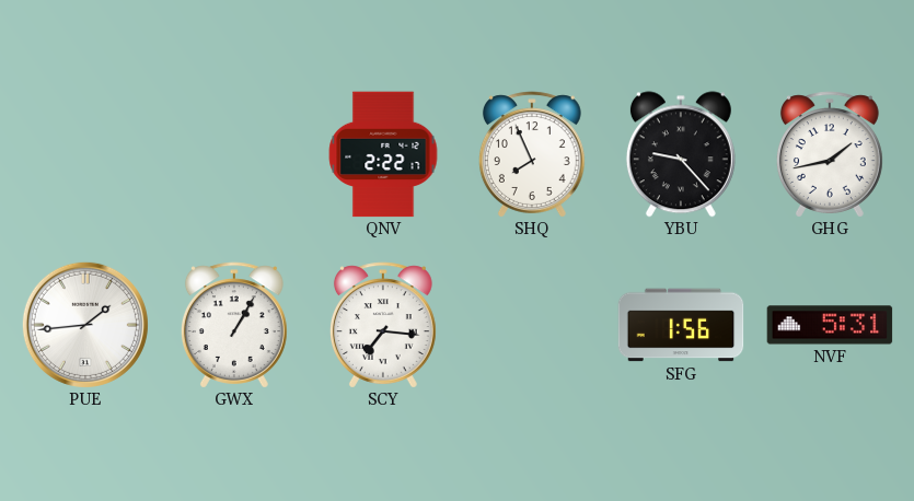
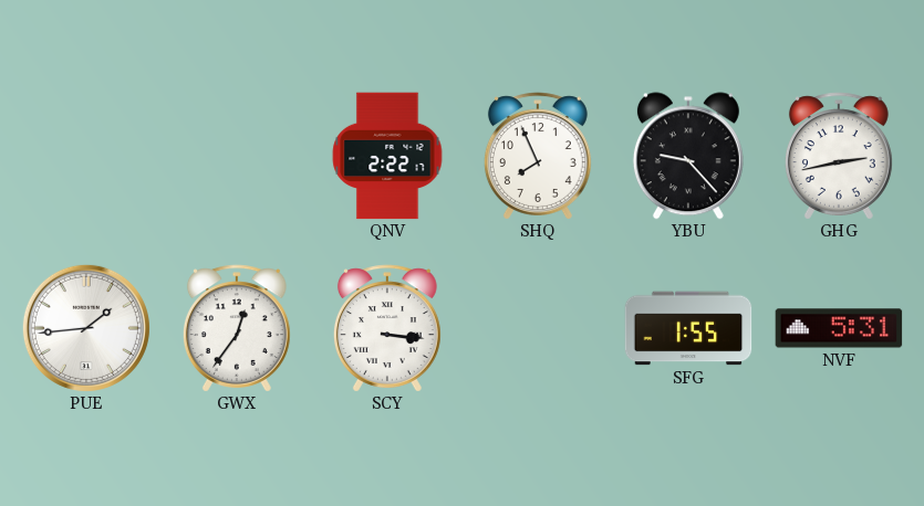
GHG: 1:43 -> 2:43 (839, 156)
GWX: 1:05 -> 12:36 (237, 328)
SCY: 7:16 -> 3:16 (387, 328)
SFG: 1:56 -> 1:55 (688, 328)
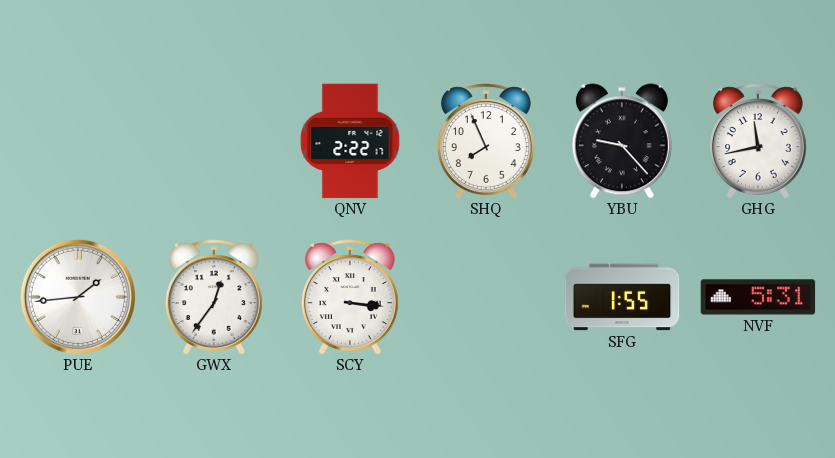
GHG: 2:43 -> 11:43 (758, 141)
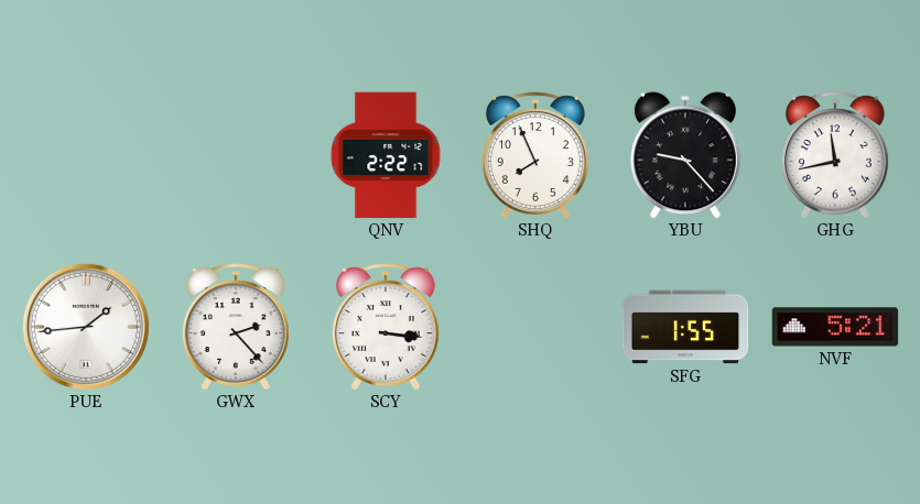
GWX: 12:36 -> 2:23 (236, 327)
NVF: 5:31 -> 5:21 (835, 327)
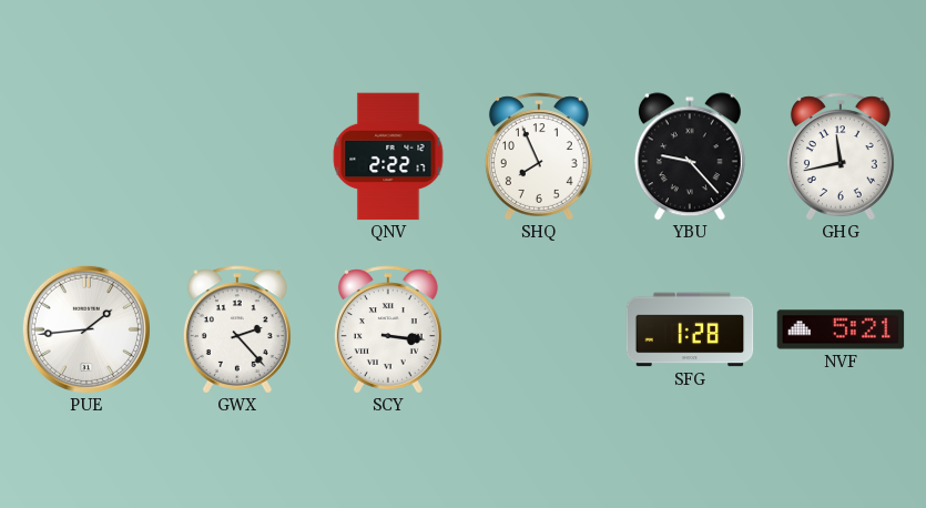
SFG: 1:55 -> 1:28 (690, 329)
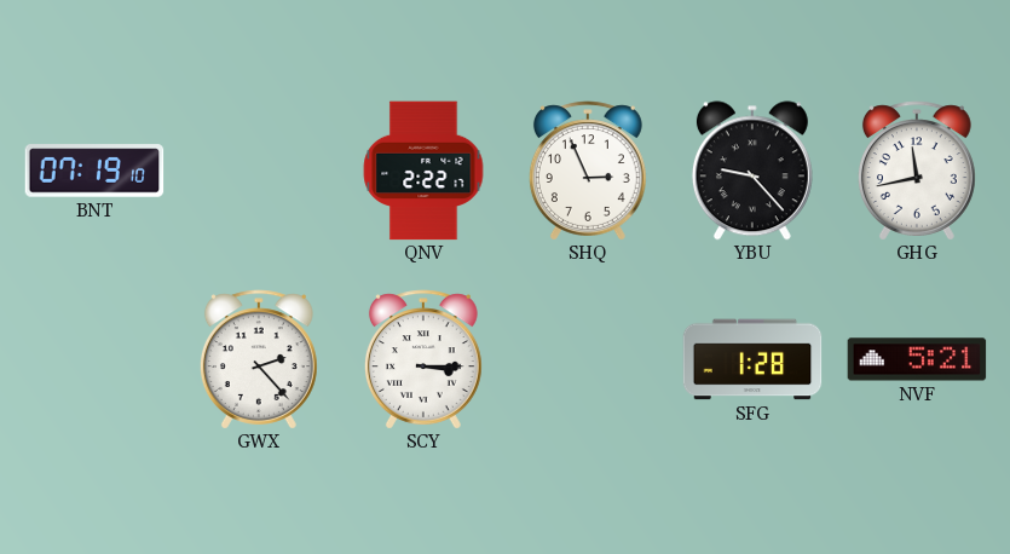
BNT: none -> 07:19 (94, 171)
SHQ: 7:56 -> 2:56 (588, 171)
PUE: 1:44 -> none (87, 329)
SCY: 3:16 -> 3:15 (423, 359)
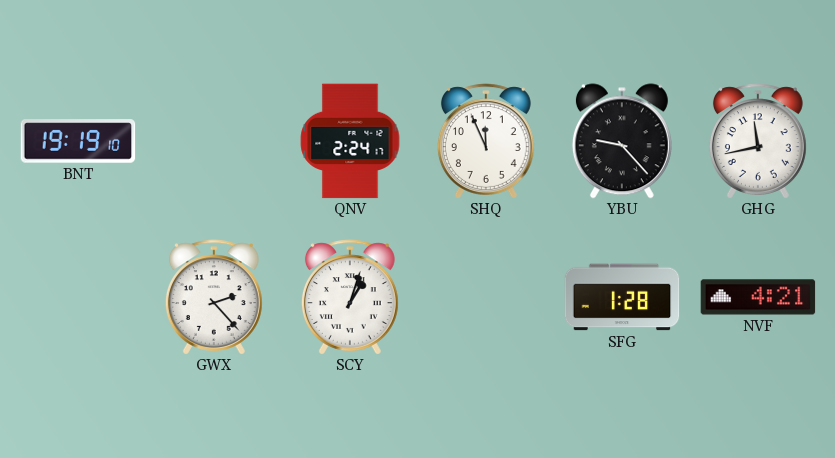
BNT: 07:19 -> 19:19 (78, 141)
QNV: 2:22 -> 2:24 (350, 141)
SHQ: 2:56 -> 11:56 (486, 141)
SCY: 3:15 -> 1:03 (350, 297)
NVF: 5:21 -> 4:21 (758, 297)
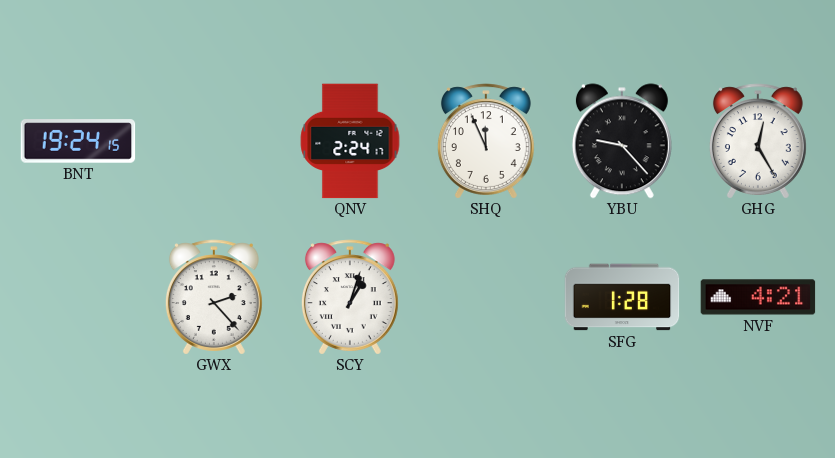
BNT: 19:19 -> 19:24 (78, 141)
GHG: 11:43 -> 12:25 (758, 141)
